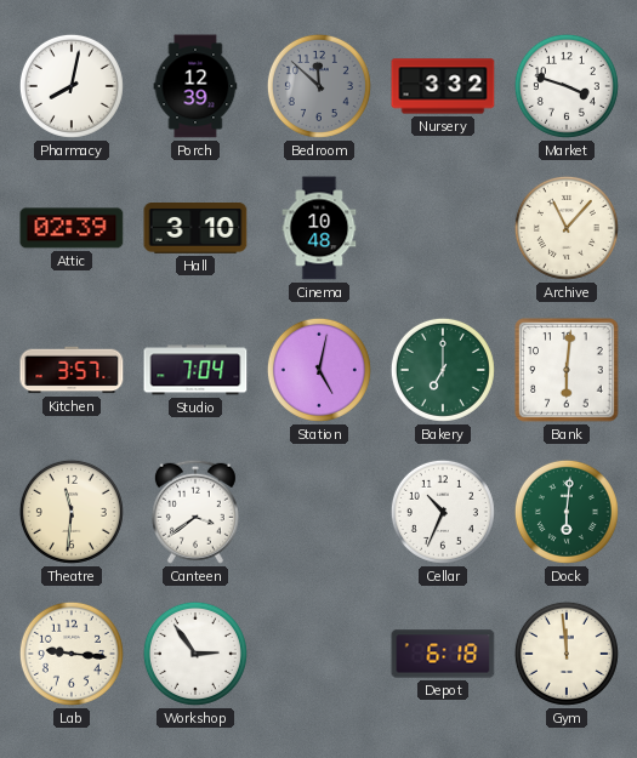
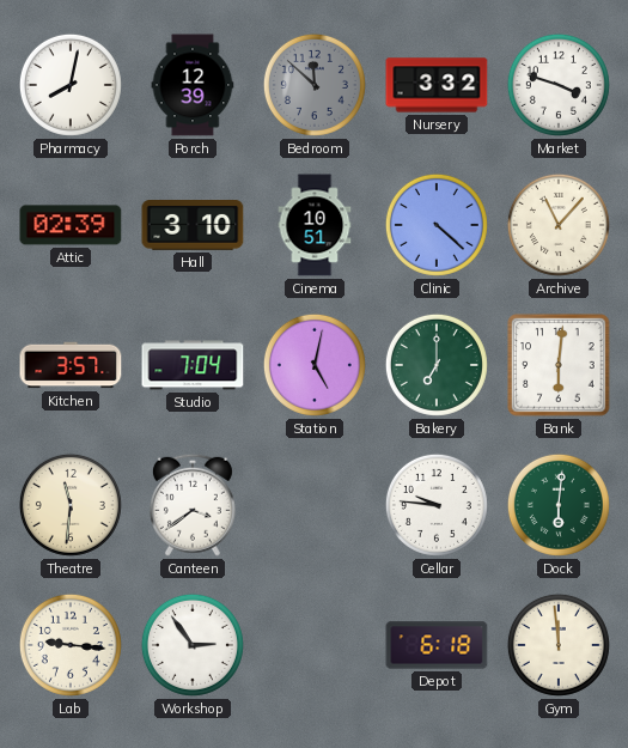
Cinema: 10:48 -> 10:51 (315, 225)
Clinic: none -> 4:22 (437, 225)
Cellar: 10:34 -> 9:46 (437, 505)
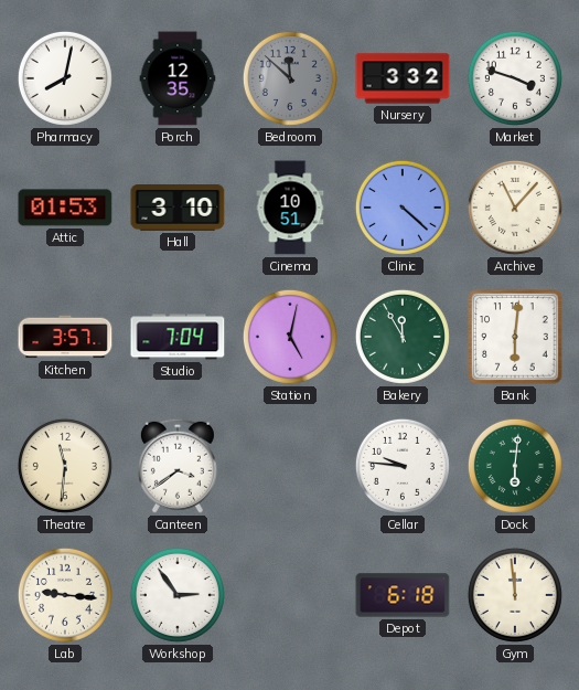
Porch: 12:39 -> 12:35 (178, 78)
Attic: 02:39 -> 01:53 (65, 208)
Bakery: 7:00 -> 11:55 (403, 337)
